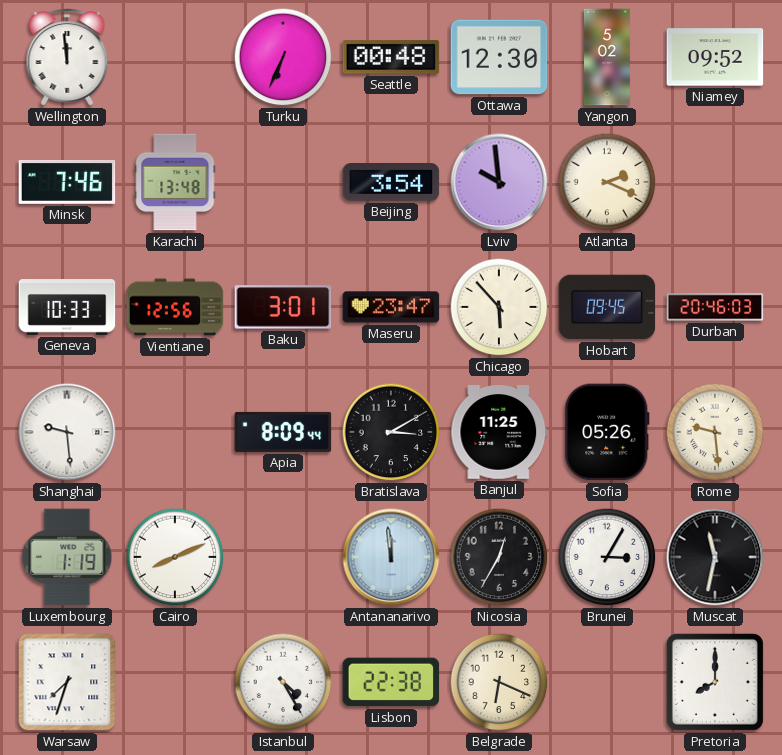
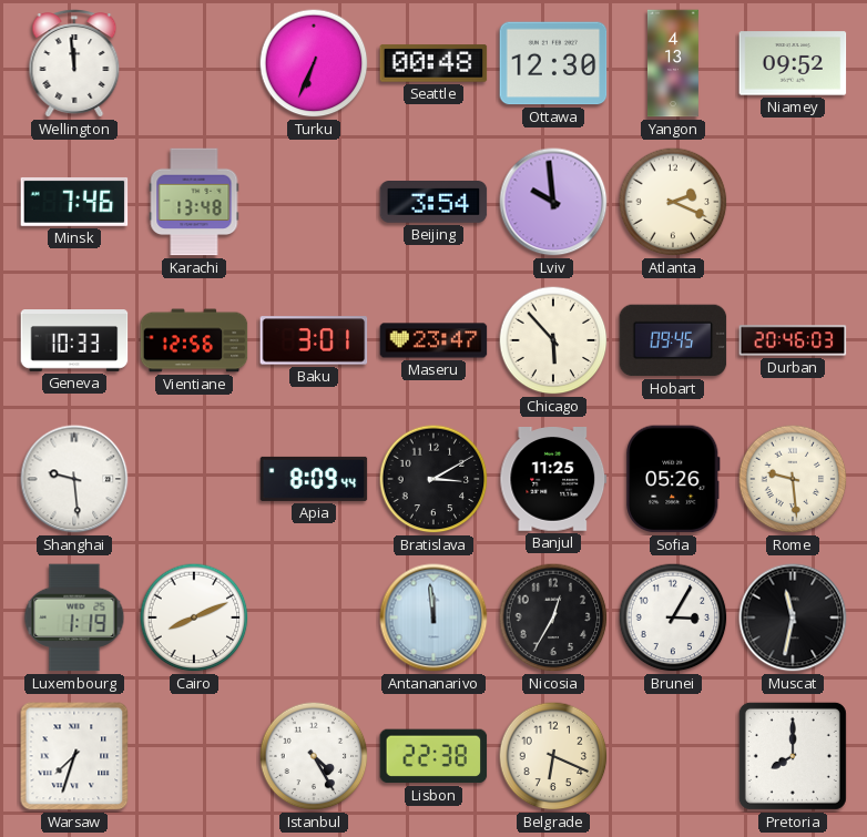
Yangon: 5:02 -> 4:13 (673, 63)
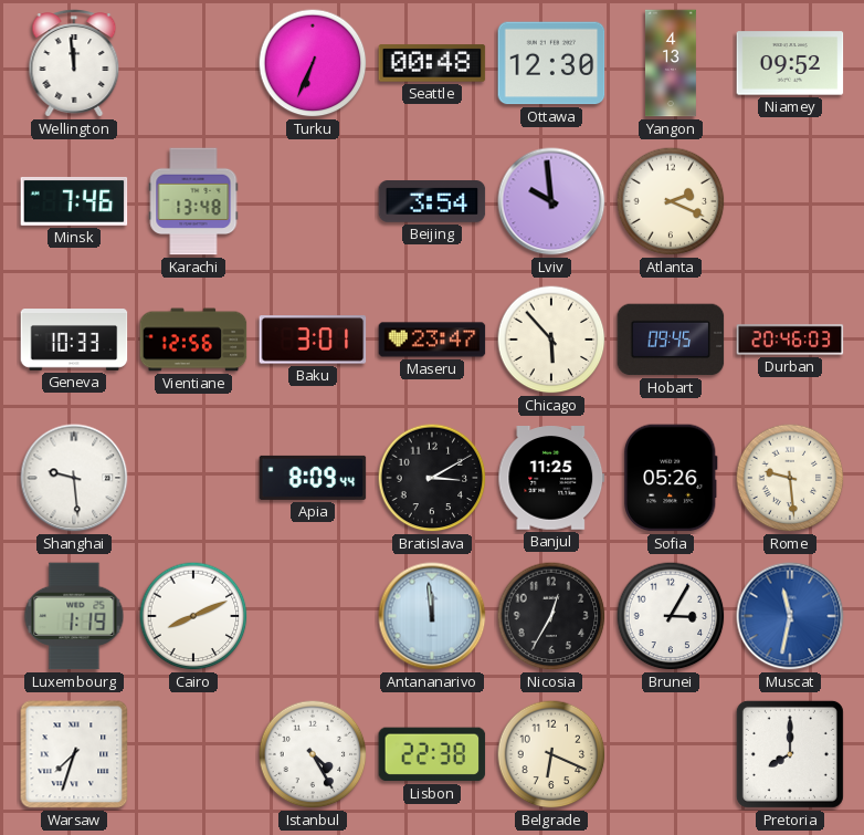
Muscat dial: black -> blue (790, 616)
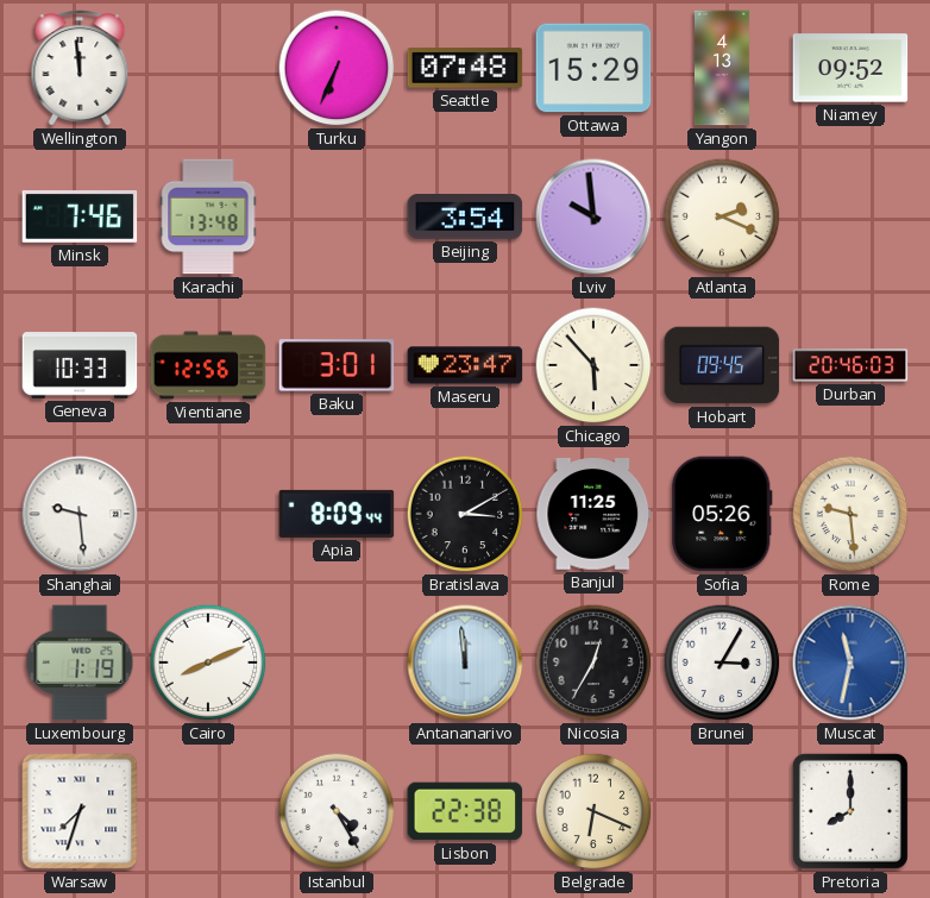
Seattle: 00:48 -> 07:48 (465, 68)
Ottawa: 12:30 -> 15:29 (593, 68)
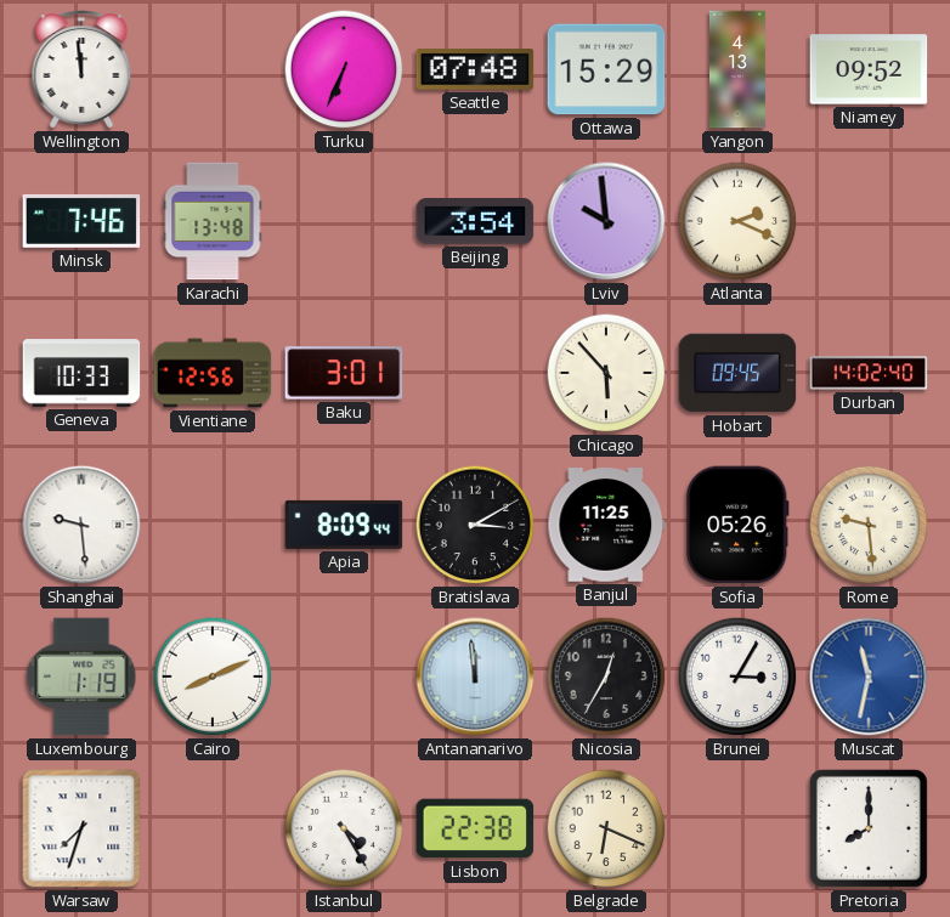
Maseru: 23:47 -> none (465, 365)
Durban: 20:46 -> 14:02 (869, 373)
